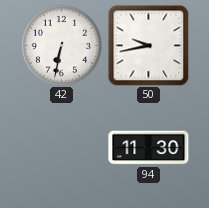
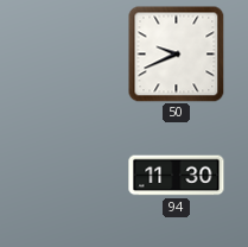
42: 6:32 -> none (61, 45)
50: 9:43 -> 9:41 (176, 55)
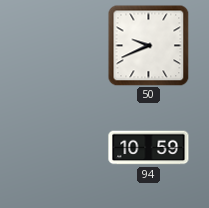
94: 11:30 -> 10:59 (149, 148)
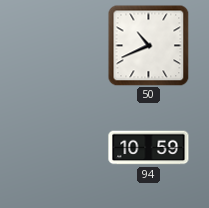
50: 9:41 -> 10:41 (148, 46)
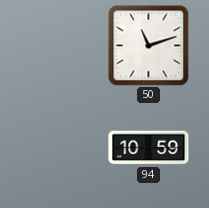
50: 10:41 -> 11:12 (148, 46)
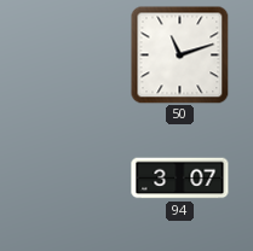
94: 10:59 -> 3:07 (180, 179)
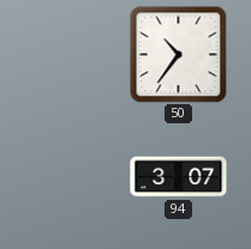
50: 11:12 -> 10:36 (178, 55)
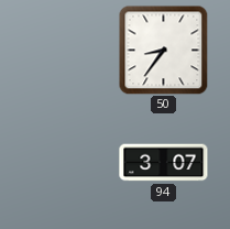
50: 10:36 -> 8:36 (163, 51)
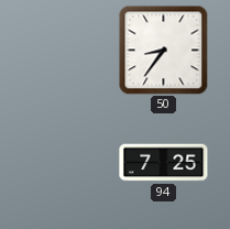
94: 3:07 -> 7:25 (164, 163)
